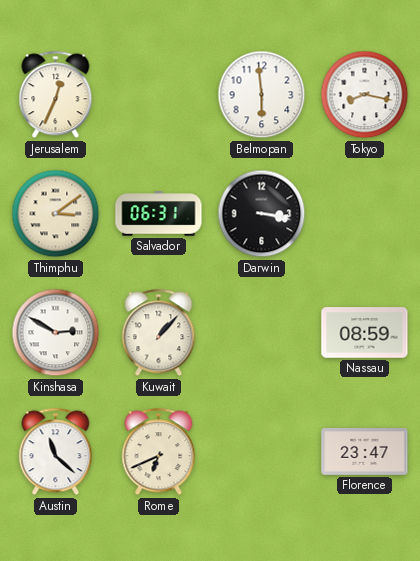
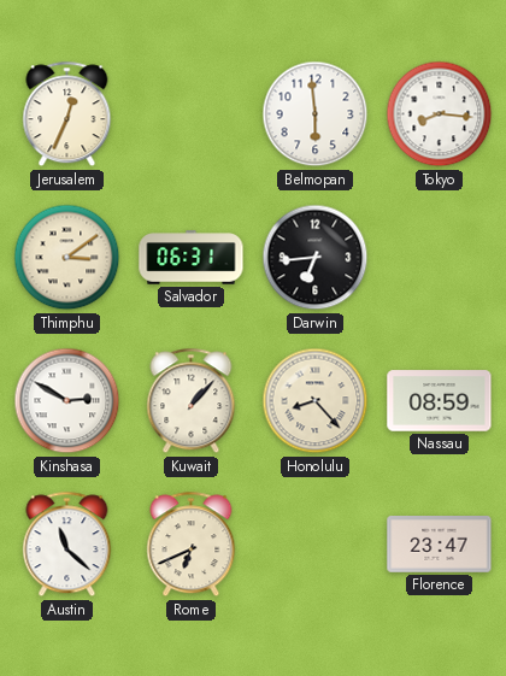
Tokyo: 8:17 -> 8:16 (440, 114)
Darwin: 3:17 -> 6:44 (316, 258)
Honolulu: none -> 8:23 (316, 401)
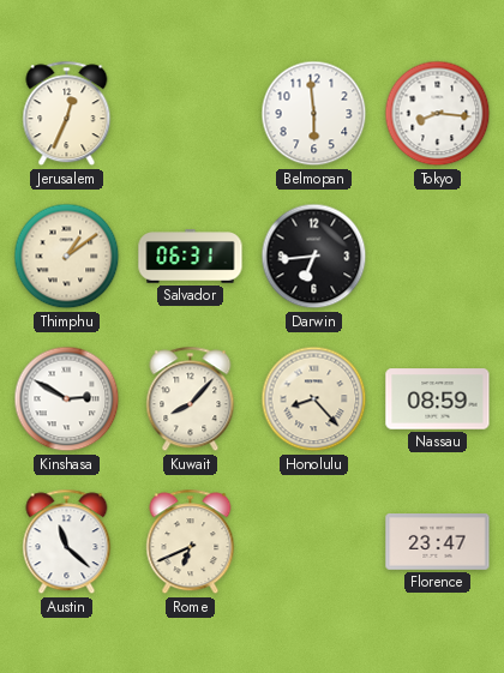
Thimphu: 3:09 -> 1:09 (67, 257)
Kuwait: 1:07 -> 8:07 (191, 399)
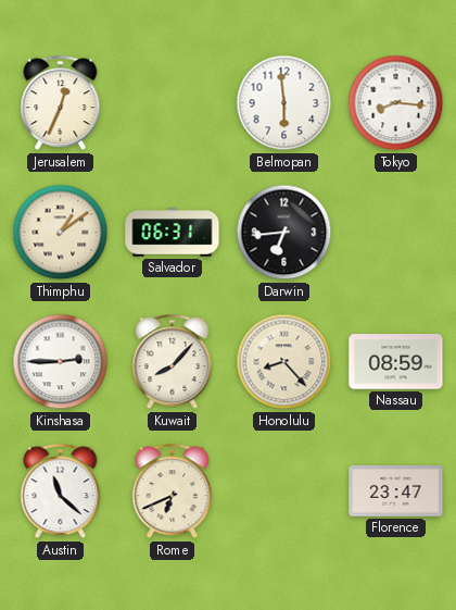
Kinshasa: 2:50 -> 2:45 (61, 362)
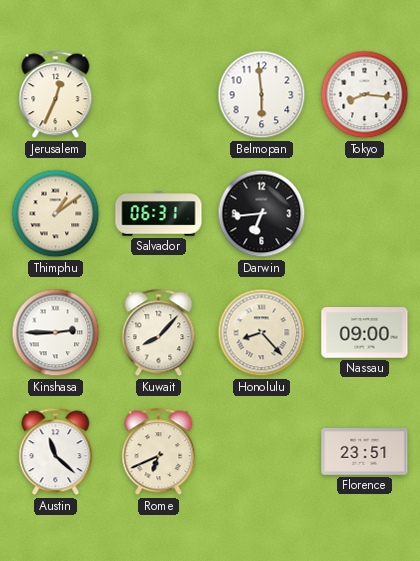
Nassau: 08:59 -> 09:00 (365, 333)
Florence: 23:47 -> 23:51 (365, 452)
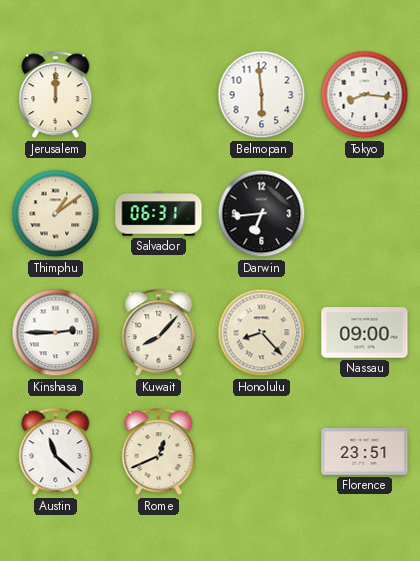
Jerusalem: 12:34 -> 12:00 (56, 95)
Rome: 6:41 -> 12:41 (159, 452)
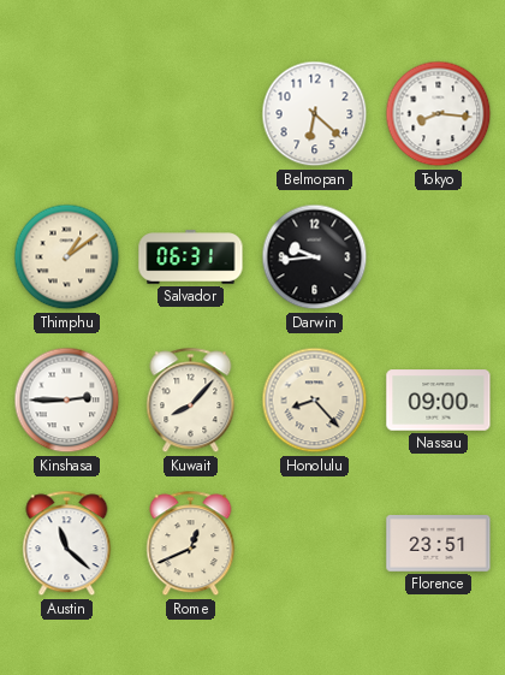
Jerusalem: 12:00 -> none (56, 95)
Belmopan: 5:59 -> 6:22 (315, 114)
Darwin: 6:44 -> 9:44 (315, 257)
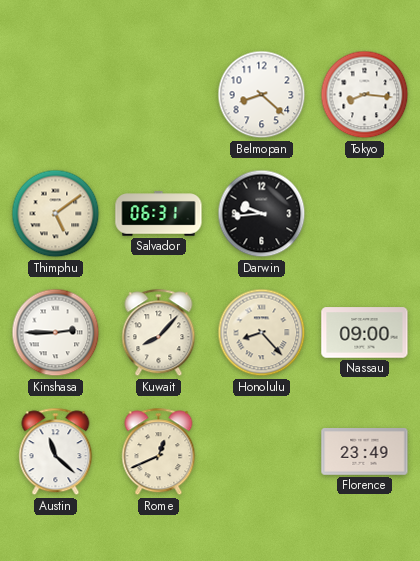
Belmopan: 6:22 -> 8:22 (262, 95)
Thimphu: 1:09 -> 5:09 (56, 214)
Florence: 23:51 -> 23:49 (365, 452)
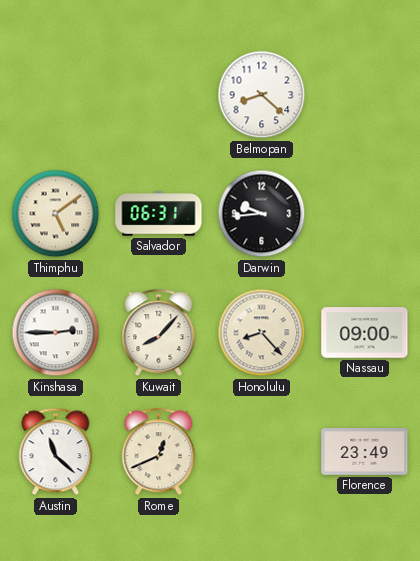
Tokyo: 8:16 -> none (365, 95)
